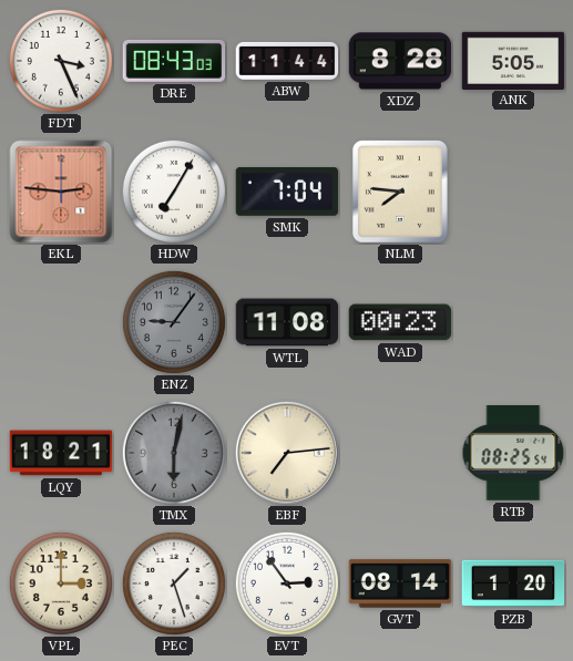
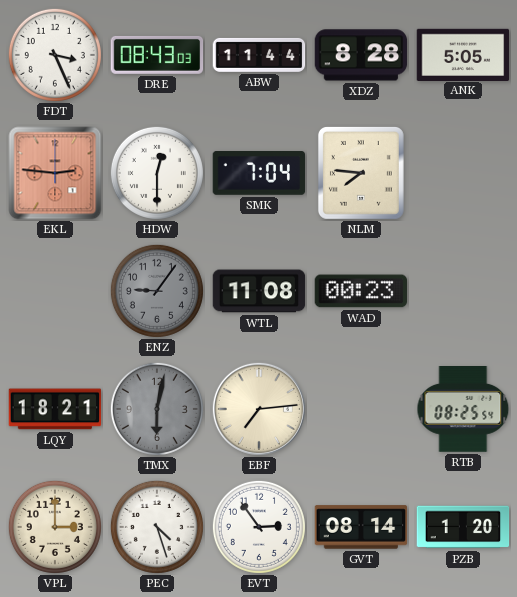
HDW: 7:05 -> 12:30 (157, 173)
PEC: 1:27 -> 4:27 (157, 527)
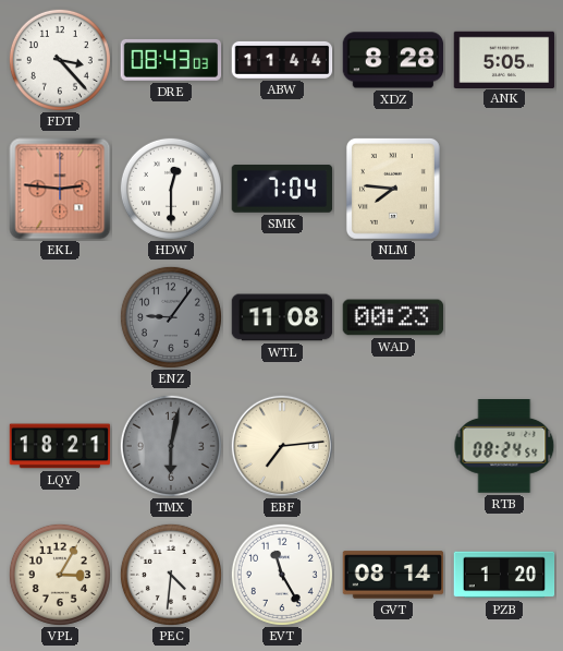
FDT: 3:26 -> 3:23 (60, 60)
RTB: 08:25 -> 08:24 (504, 447)
VPL: 3:00 -> 3:05 (60, 575)
PEC: 4:27 -> 4:31 (171, 575)
EVT: 2:54 -> 11:25 (282, 575)
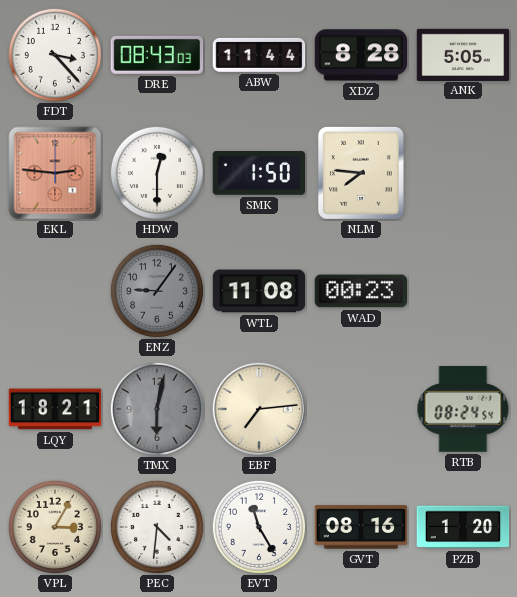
SMK: 7:04 -> 1:50 (259, 174)
GVT: 08:14 -> 08:16 (361, 527)
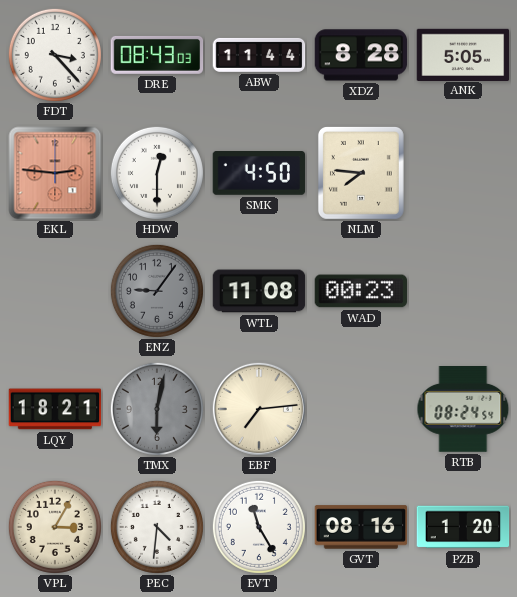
SMK: 1:50 -> 4:50 (259, 174)
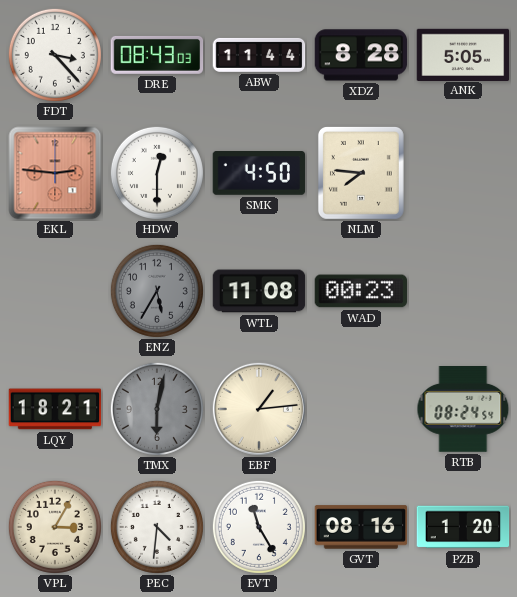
ENZ: 9:06 -> 5:35 (157, 291)
EBF: 7:14 -> 1:14 (259, 409)
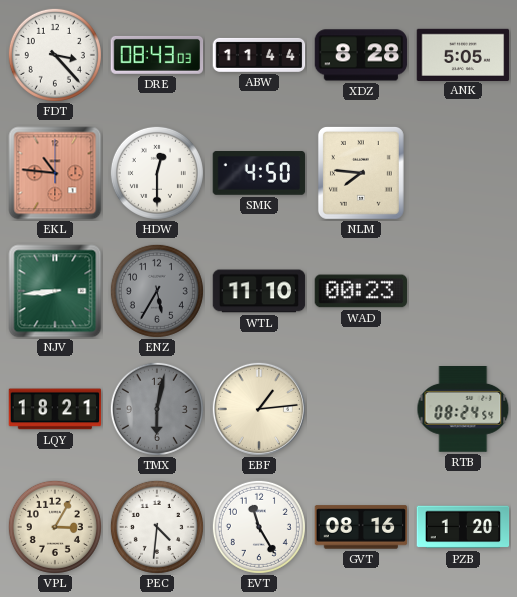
EKL: 2:46 -> 10:46 (55, 173)
NJV: none -> 8:44 (55, 291)
WTL: 11:08 -> 11:10 (259, 291)
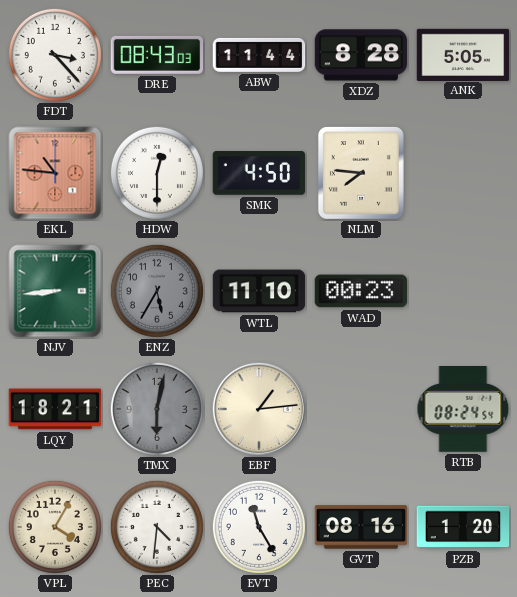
VPL: 3:05 -> 4:05 (55, 527)
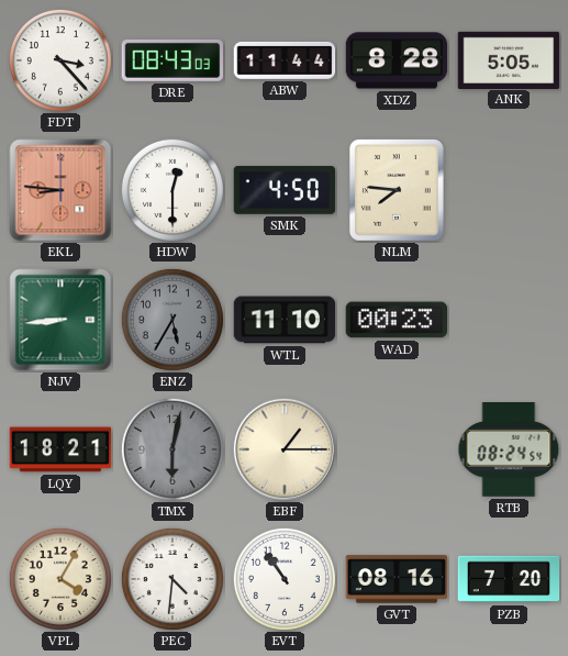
EKL: 10:46 -> 8:46 (60, 190)
EBF: 1:14 -> 1:15 (285, 449)
EVT: 11:25 -> 10:54 (285, 579)
PZB: 1:20 -> 7:20 (509, 579)
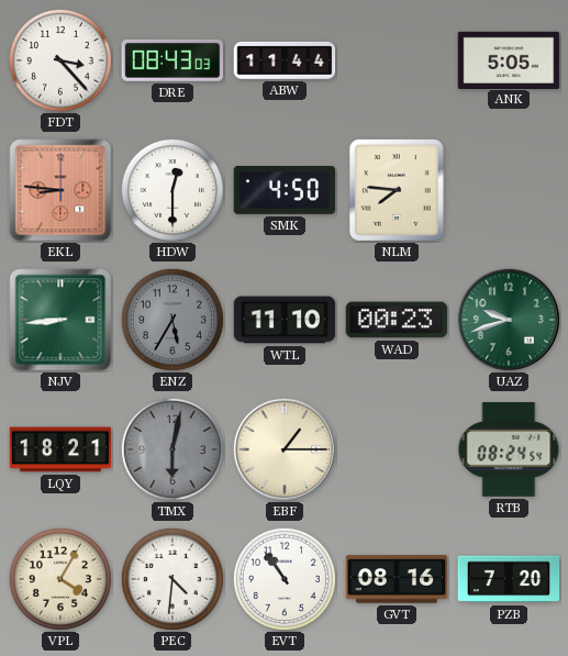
XDZ: 8:28 -> none (397, 60)
UAZ: none -> 9:42 (509, 320)
